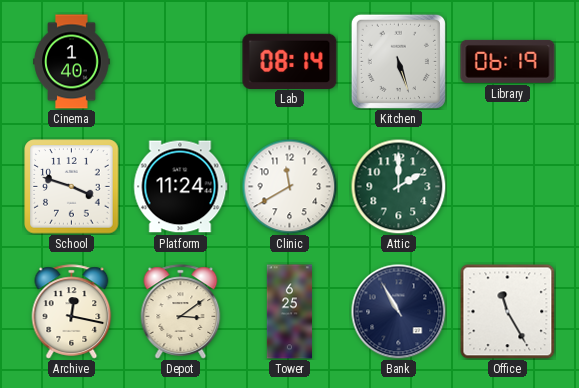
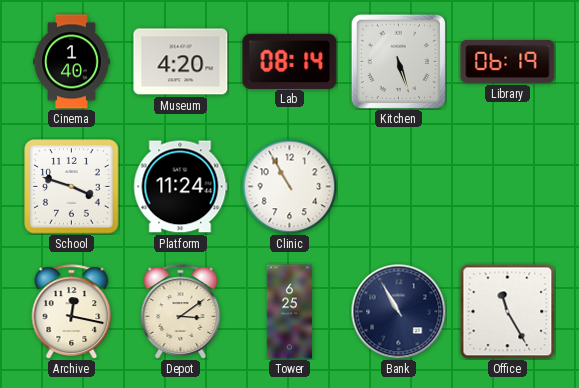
Museum: none -> 4:20 (181, 62)
Clinic: 11:40 -> 10:55 (289, 186)
Attic: 2:00 -> none (398, 186)
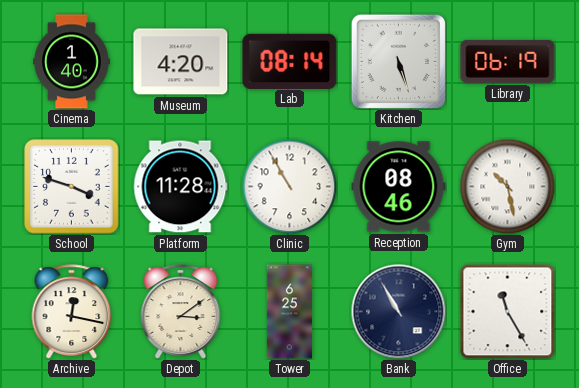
Platform: 11:24 -> 11:28 (181, 187)
Reception: none -> 08:46 (399, 187)
Gym: none -> 10:28 (507, 186)
